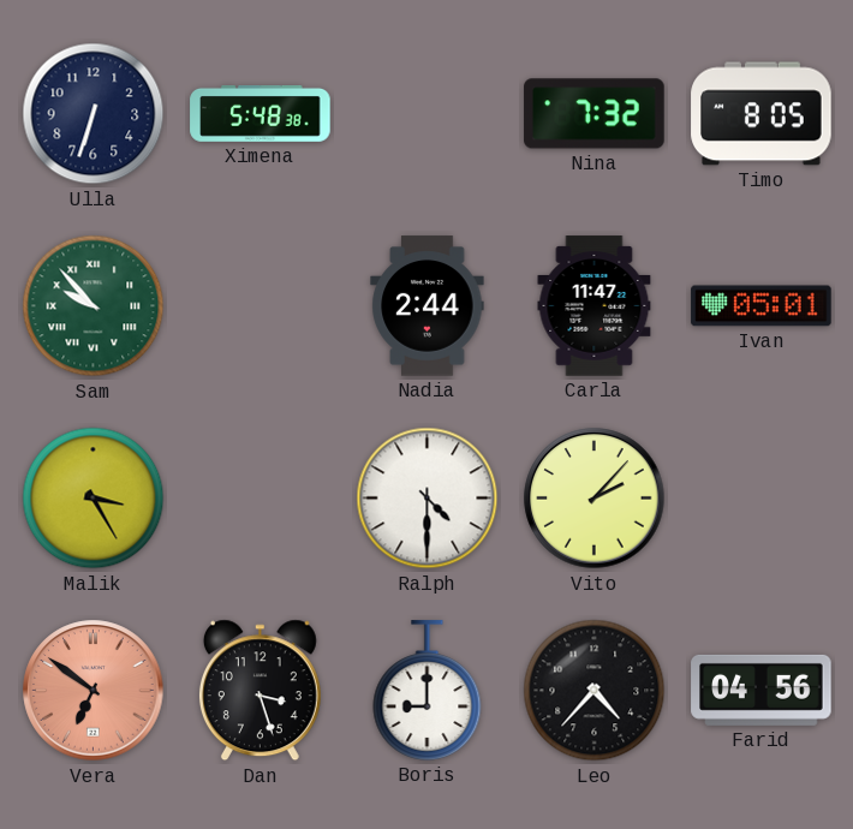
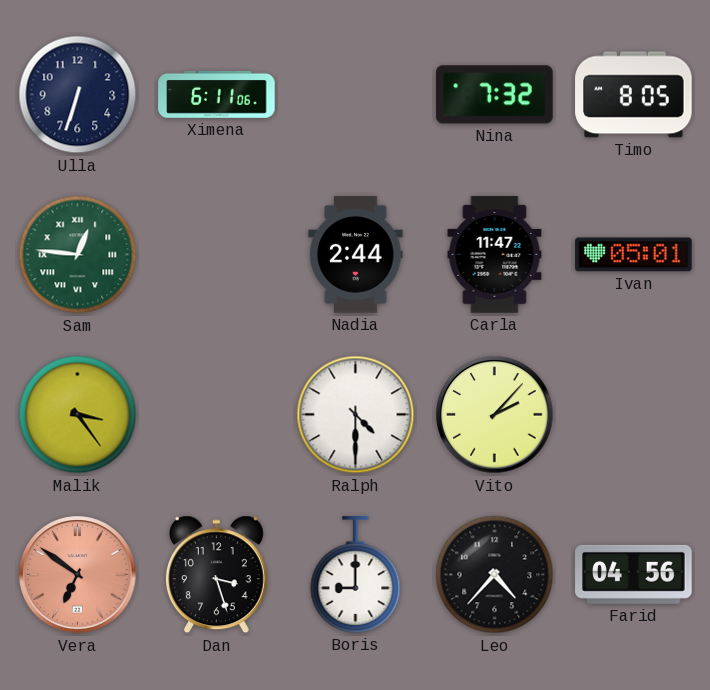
Ximena: 5:48 -> 6:11 (217, 94)
Sam: 9:53 -> 12:46 (78, 255)
Malik: 3:25 -> 3:24 (78, 415)
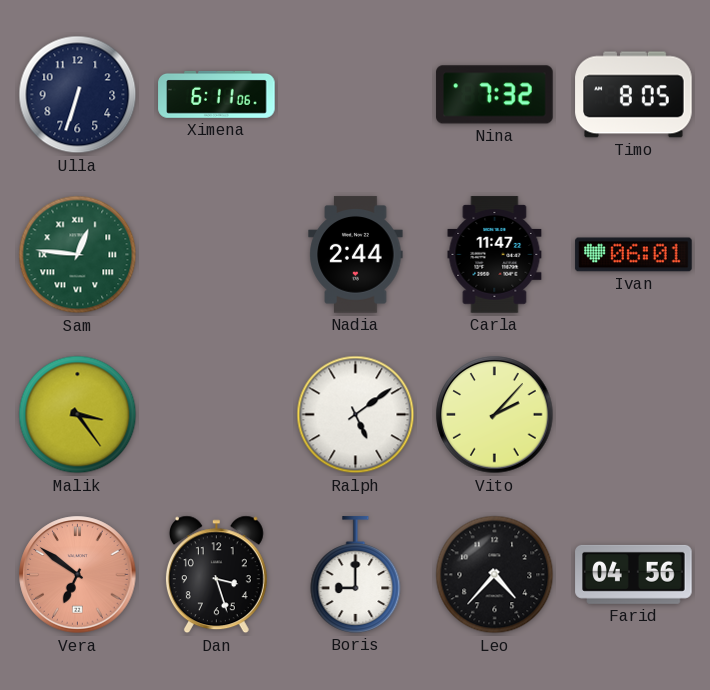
Ivan: 05:01 -> 06:01 (634, 255)
Ralph: 4:30 -> 5:09 (356, 415)
